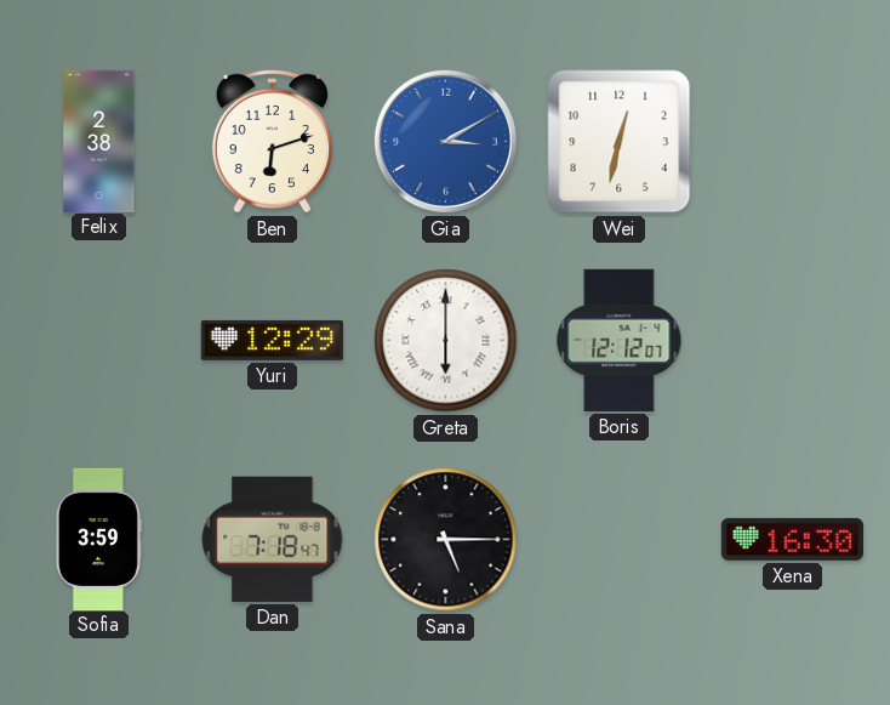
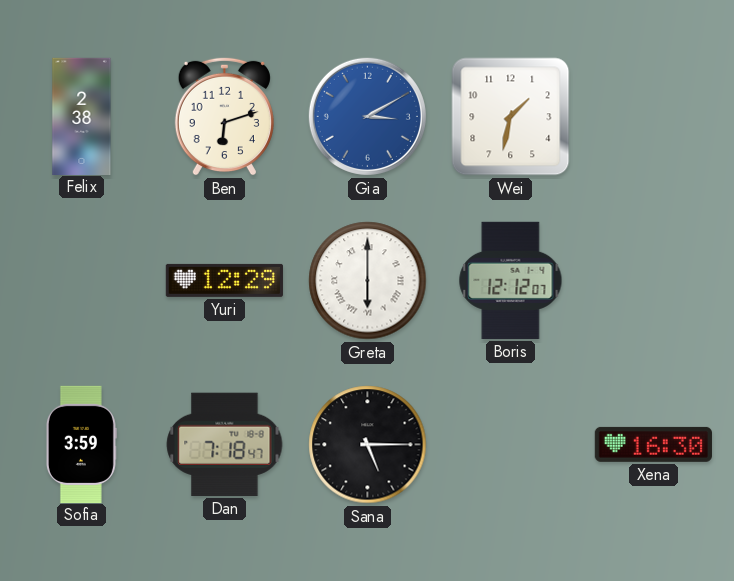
Wei: 12:32 -> 1:32 (511, 117)
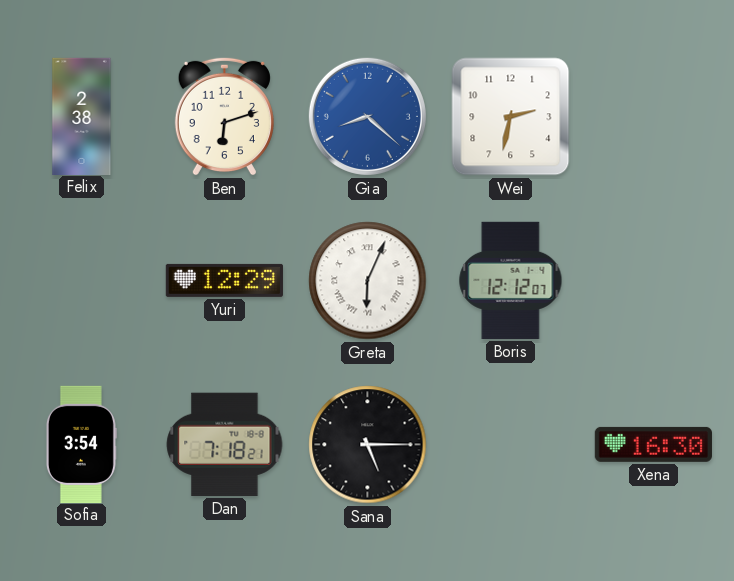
Gia: 3:10 -> 8:22 (367, 116)
Wei: 1:32 -> 2:32 (511, 117)
Greta: 6:00 -> 6:04 (368, 281)
Sofia: 3:59 -> 3:54 (81, 444)
Dan: 7:18:47 -> 7:18:21 (225, 444)
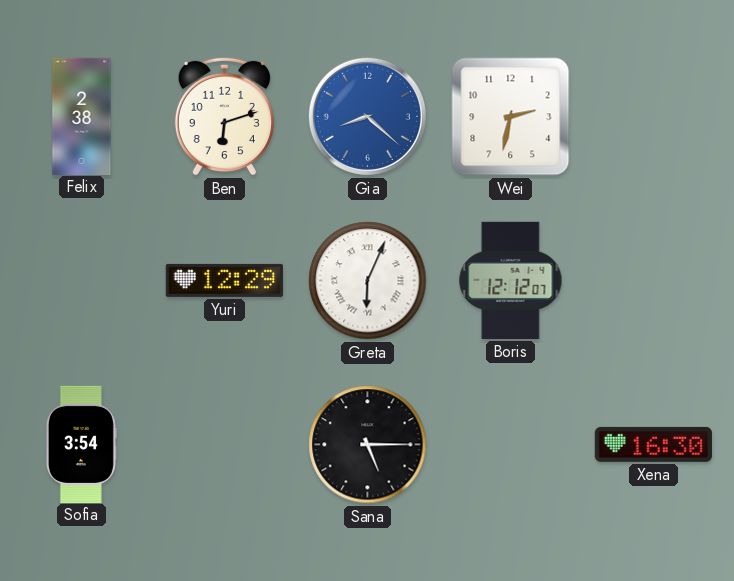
Dan: 7:18 -> none (225, 444)
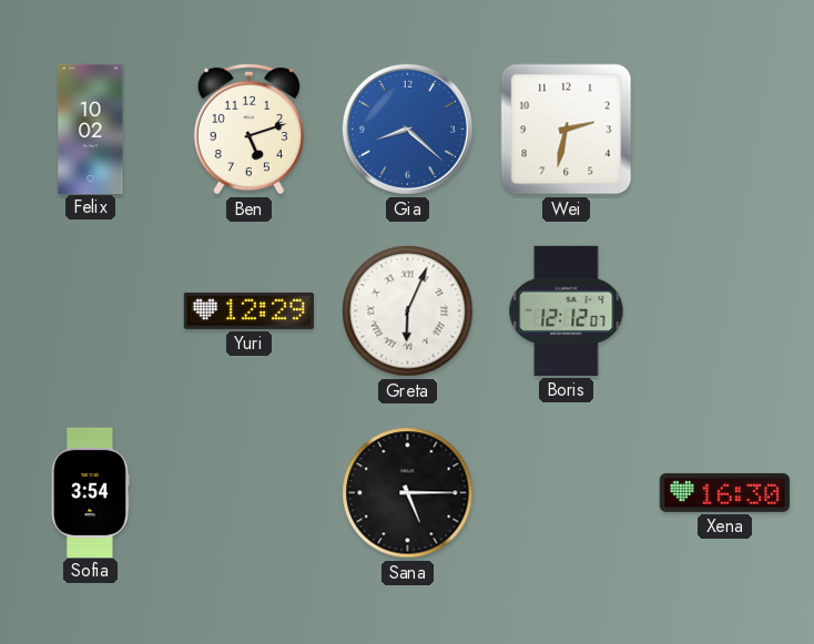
Felix: 2:38 -> 10:02 (91, 129)
Ben: 6:12 -> 5:12 (248, 129)
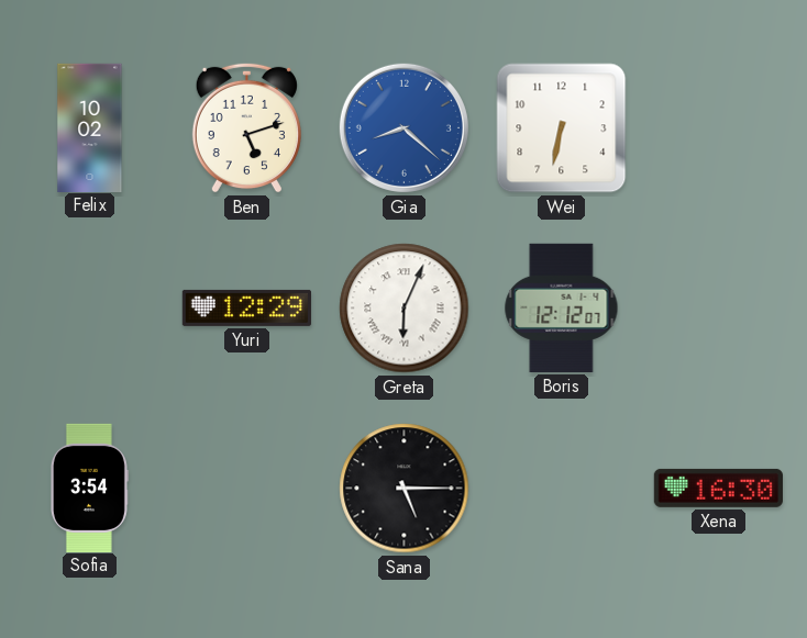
Wei: 2:32 -> 6:32 (562, 128)
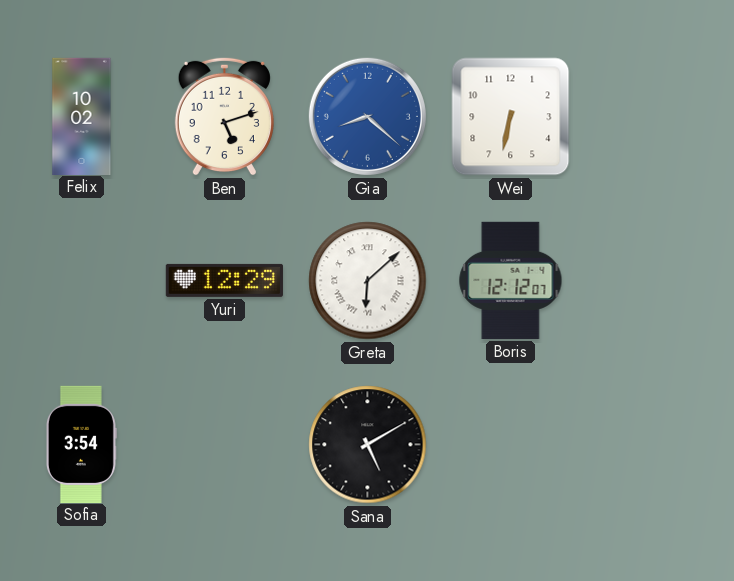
Greta: 6:04 -> 6:08 (368, 281)
Sana: 5:15 -> 5:10 (368, 445)
Xena: 16:30 -> none (718, 488)
